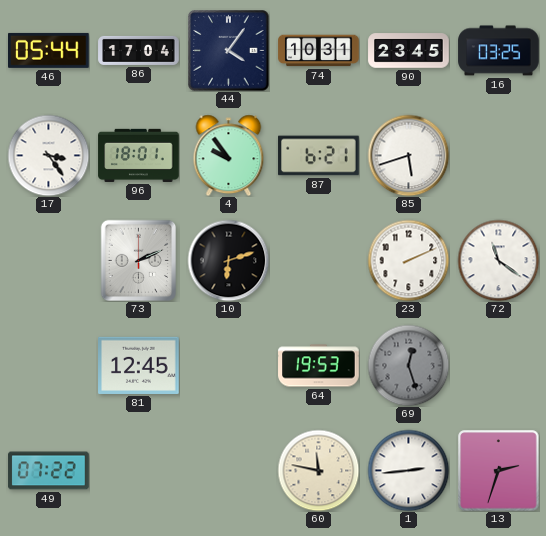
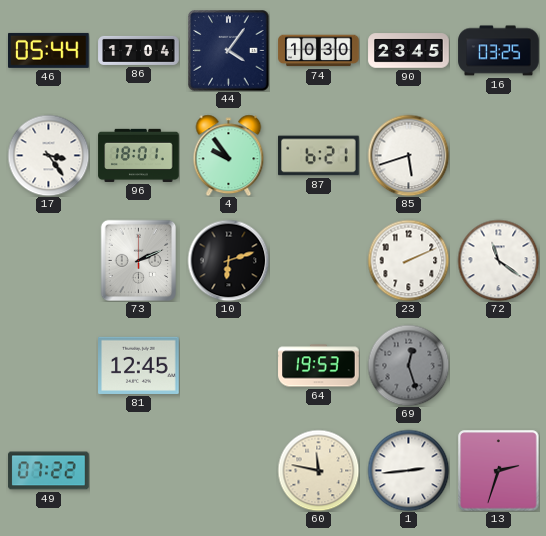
74: 10:31 -> 10:30 (319, 51)
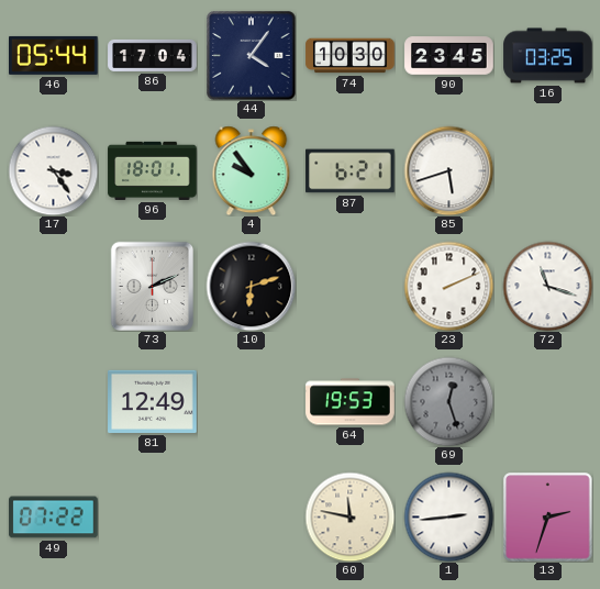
72: 11:21 -> 11:18 (547, 286)
81: 12:45 -> 12:49 (153, 401)
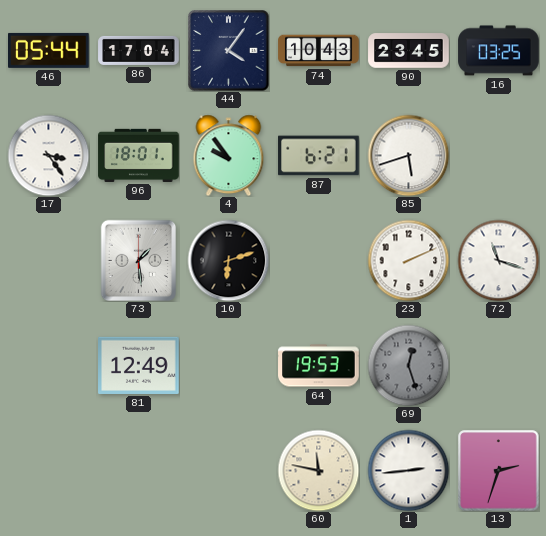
74: 10:30 -> 10:43 (319, 51)
73: 2:11 -> 1:29 (139, 260)
49: 07:22 -> none (54, 518)
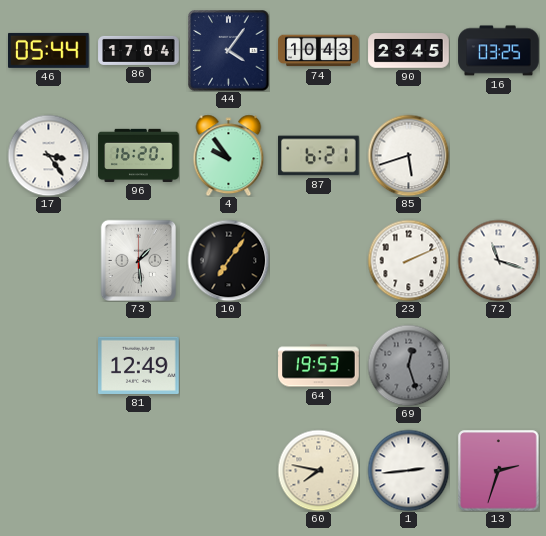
96: 18:01 -> 16:20 (139, 155)
10: 6:12 -> 7:06 (228, 260)
60: 11:47 -> 7:47 (318, 470)
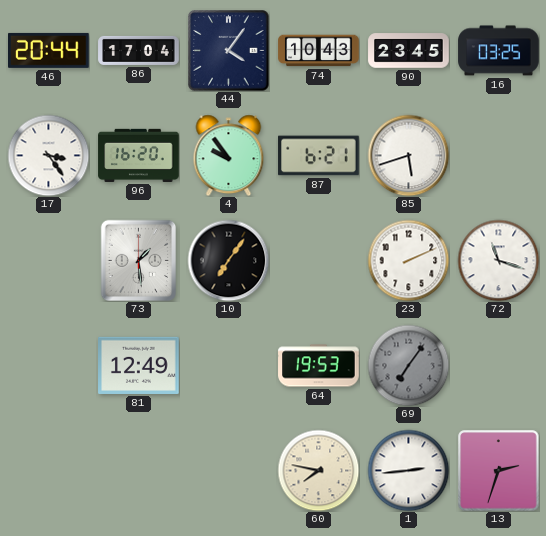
46: 05:44 -> 20:44 (49, 50)
69: 12:27 -> 7:06 (408, 365)
